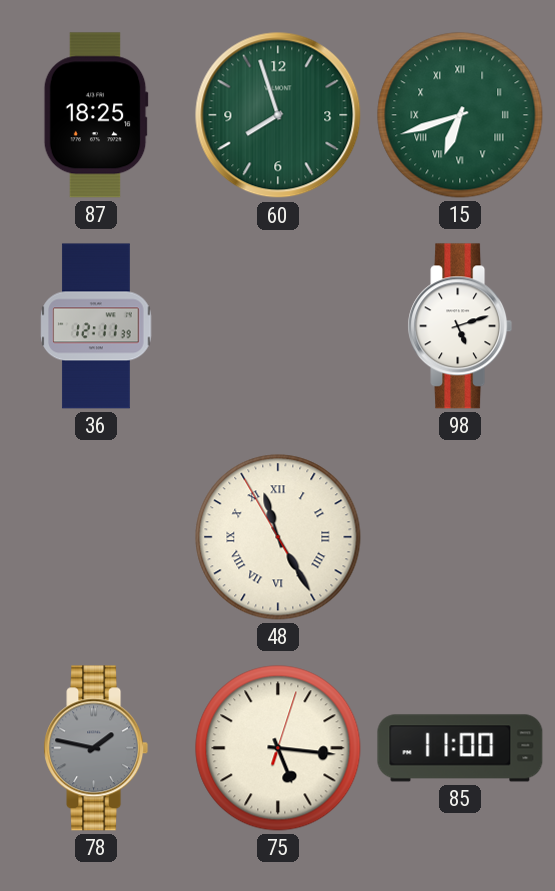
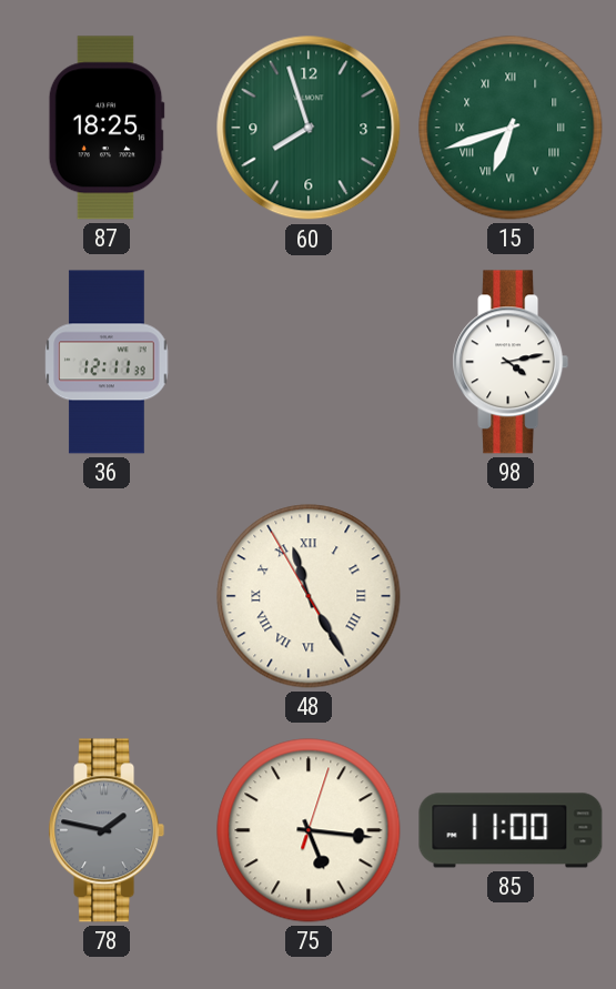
98: 5:12 -> 4:13 (511, 362)
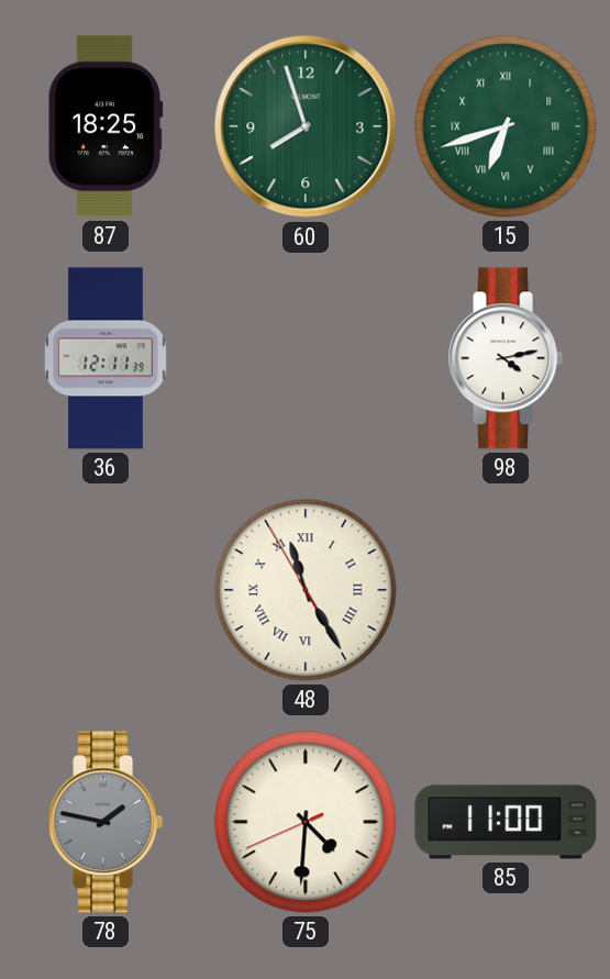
75: 5:16 -> 4:30 (306, 822)
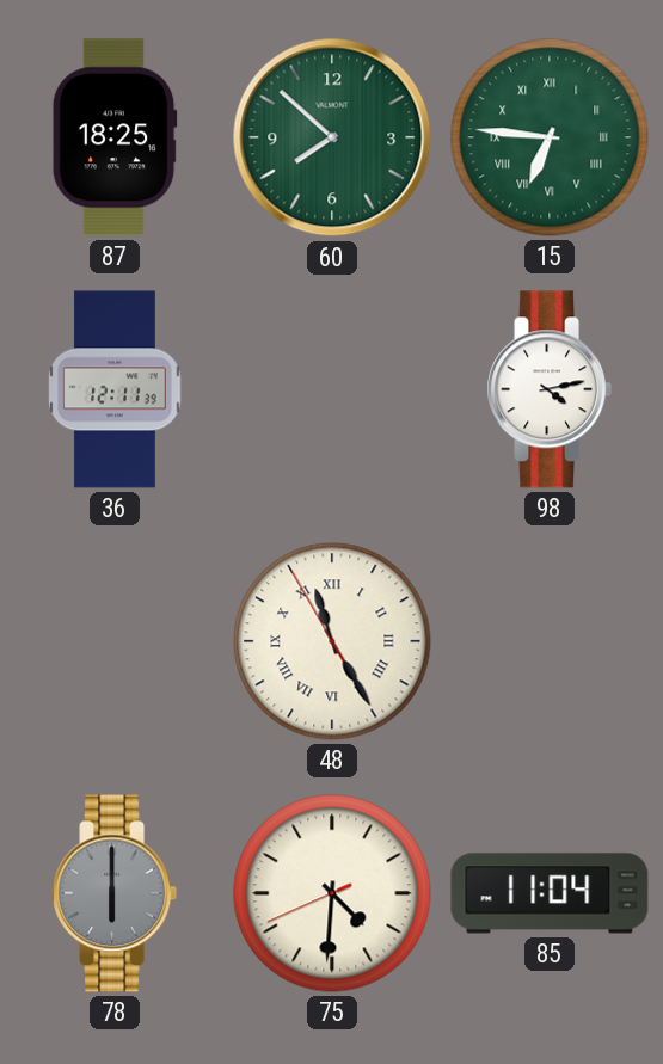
60: 7:57 -> 7:52 (332, 137)
15: 6:42 -> 6:46 (550, 137)
78: 1:47 -> 6:00 (115, 893)
85: 11:00 -> 11:04 (550, 893)
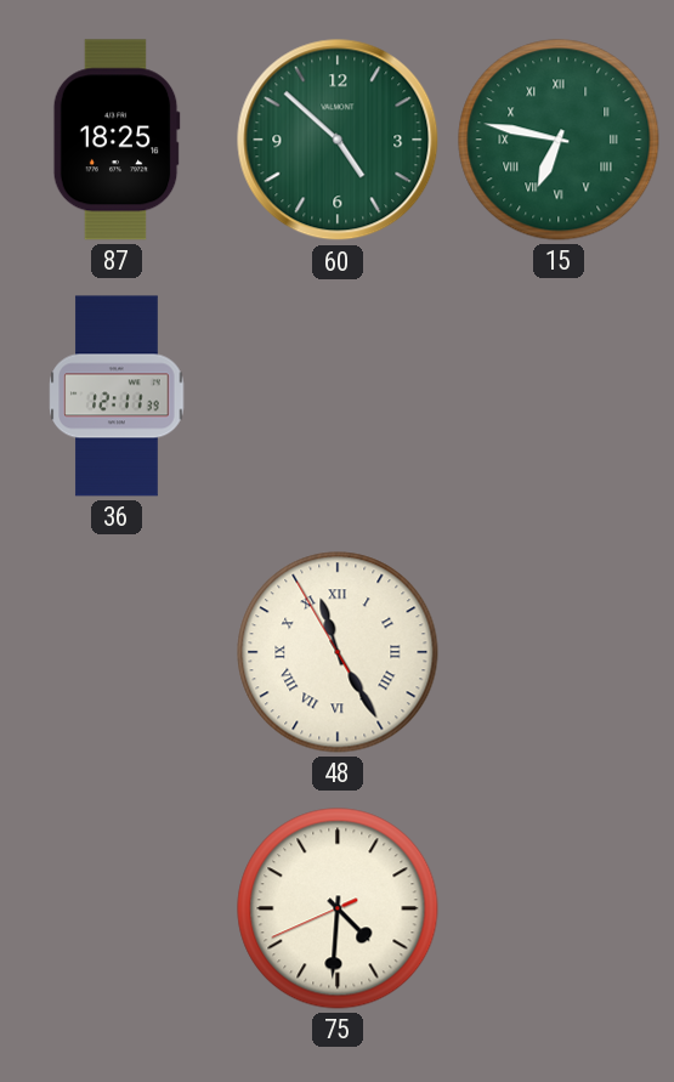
60: 7:52 -> 4:52 (338, 140)
15: 6:46 -> 6:47 (559, 140)
98: 4:13 -> none (550, 389)
78: 6:00 -> none (115, 893)
85: 11:04 -> none (550, 893)
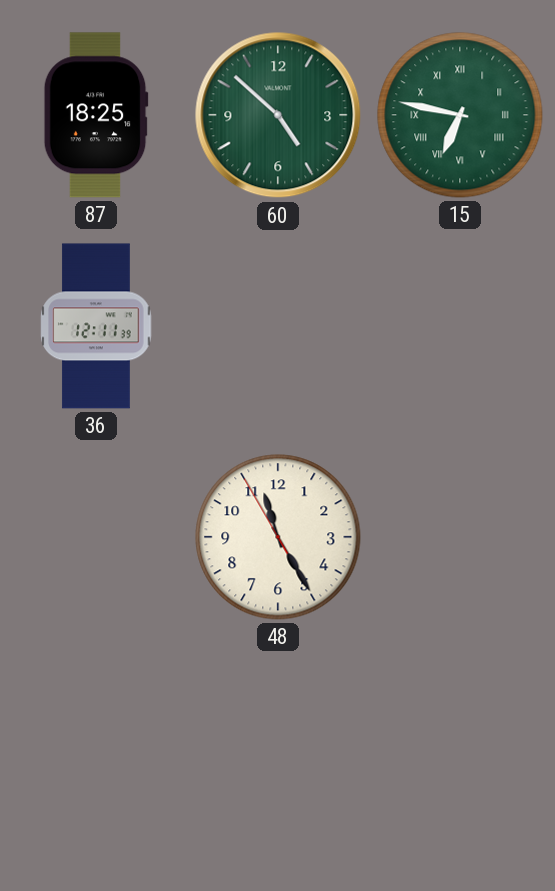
48 numerals: Roman -> Arabic (278, 537)
75: 4:30 -> none (338, 908)
